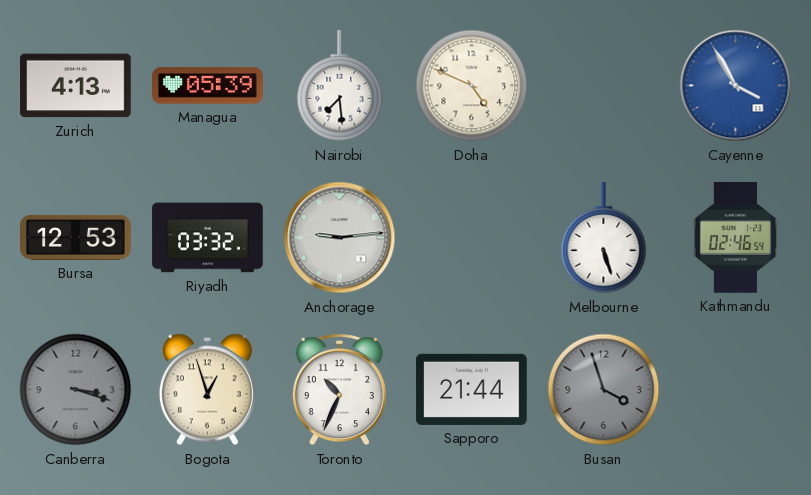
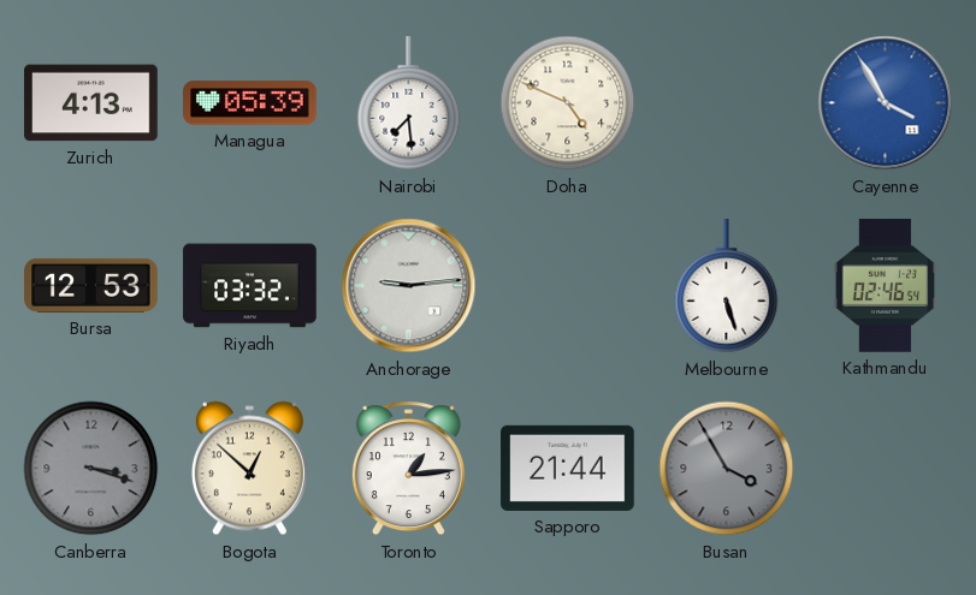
Bogota: 12:57 -> 12:52 (249, 469)
Toronto: 10:34 -> 1:14 (408, 469)
Busan: 3:57 -> 3:55 (727, 469)
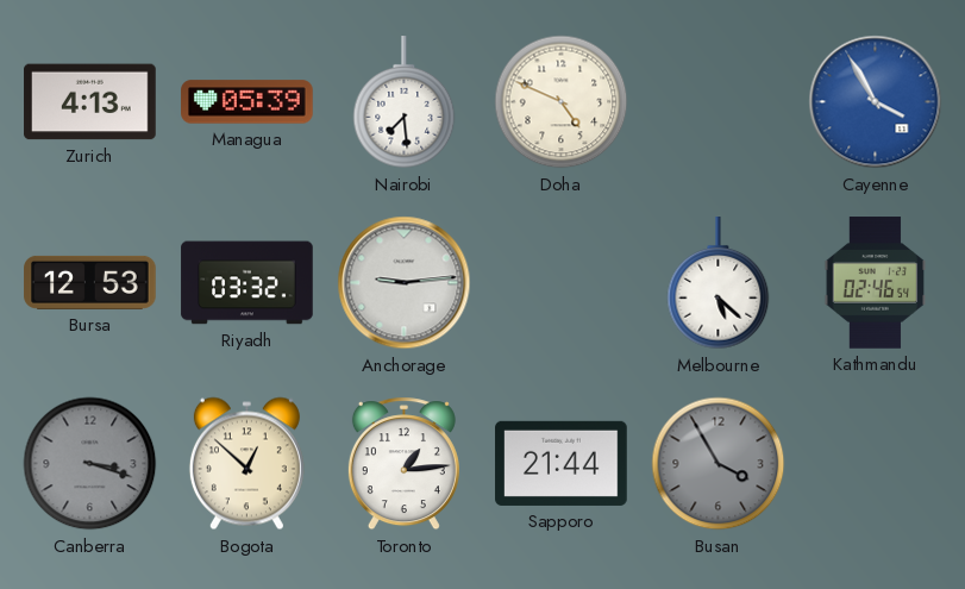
Melbourne: 5:27 -> 5:22 (719, 283)
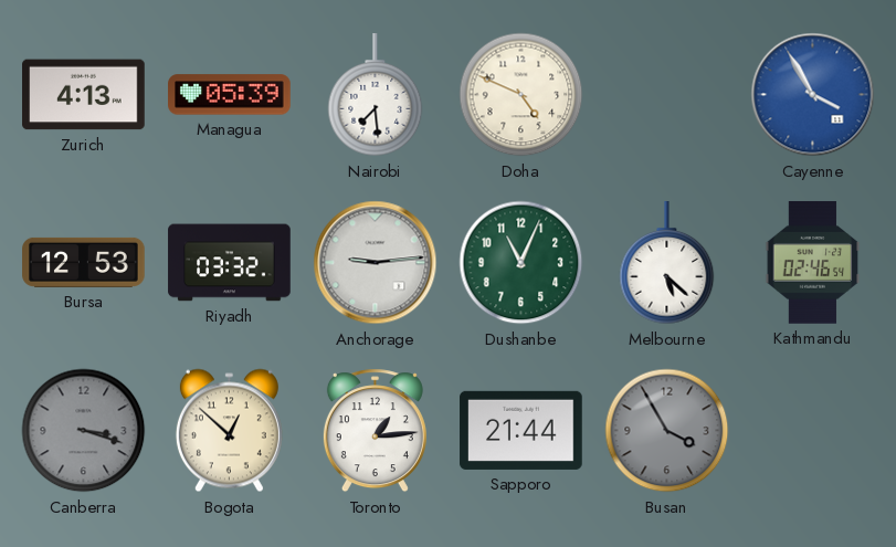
Dushanbe: none -> 11:04 (521, 263)
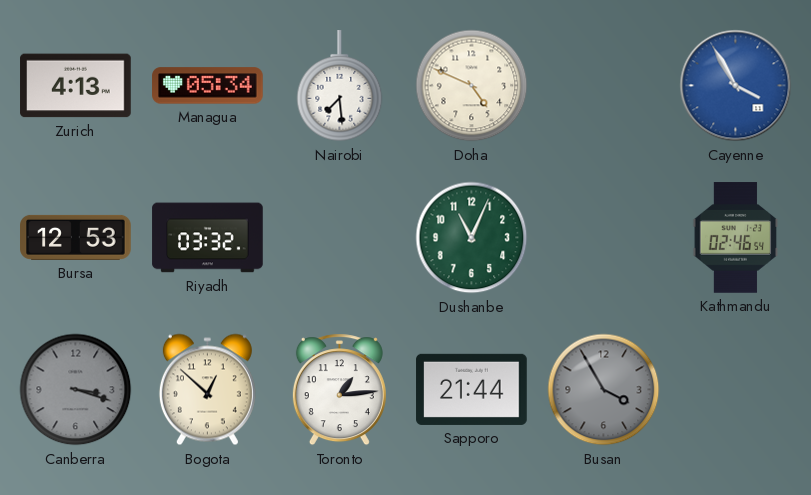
Managua: 05:39 -> 05:34 (208, 86)
Anchorage: 9:14 -> none (376, 263)
Melbourne: 5:22 -> none (667, 263)
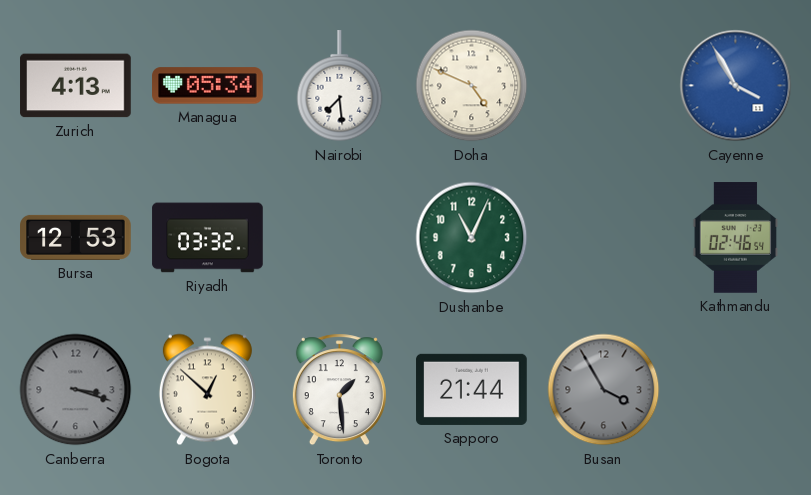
Toronto: 1:14 -> 1:29 (339, 390)
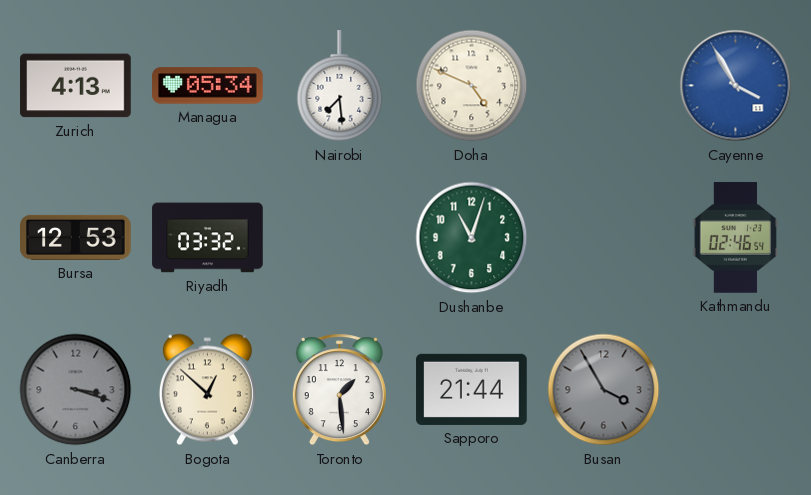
Dushanbe: 11:04 -> 11:03 (472, 238)
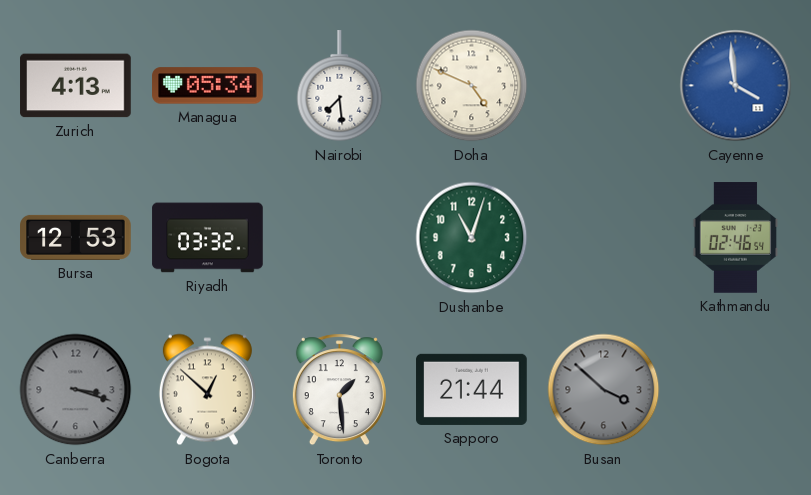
Cayenne: 3:55 -> 3:59 (736, 86)
Busan: 3:55 -> 3:52 (604, 390)
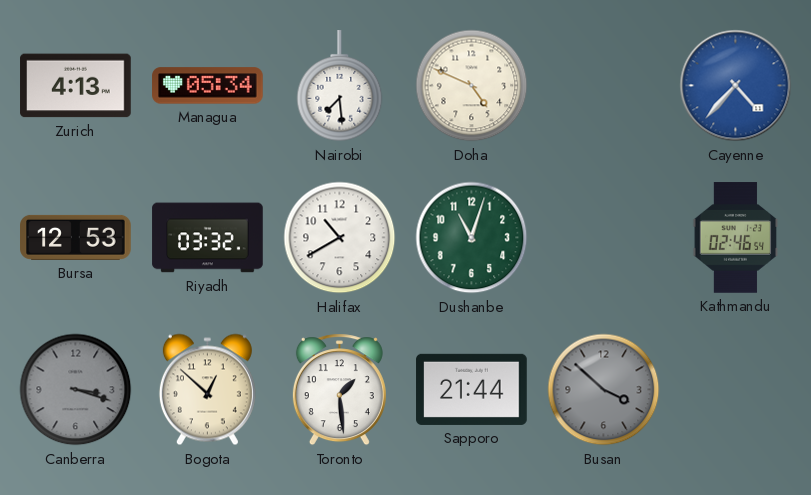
Cayenne: 3:59 -> 4:37 (736, 86)
Halifax: none -> 10:40 (340, 238)
